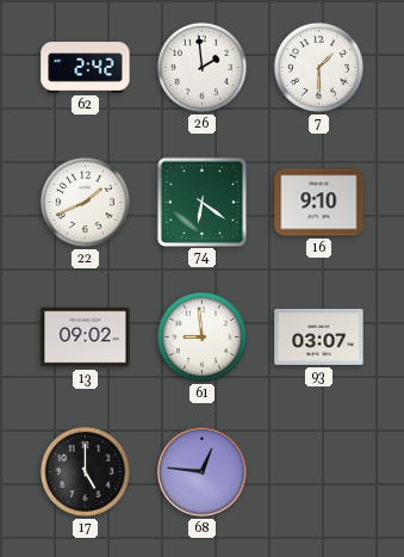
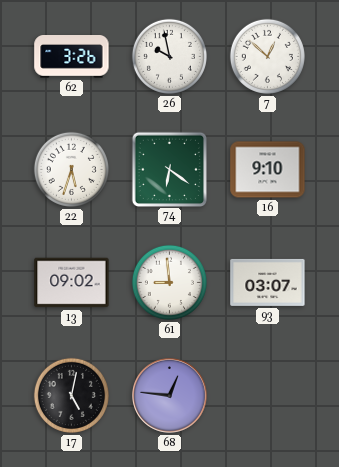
62: 2:42 -> 3:26 (72, 57)
26: 1:59 -> 9:58 (169, 56)
7: 1:30 -> 12:52 (267, 56)
22: 1:41 -> 5:33 (71, 169)
17: 5:00 -> 5:02 (71, 395)
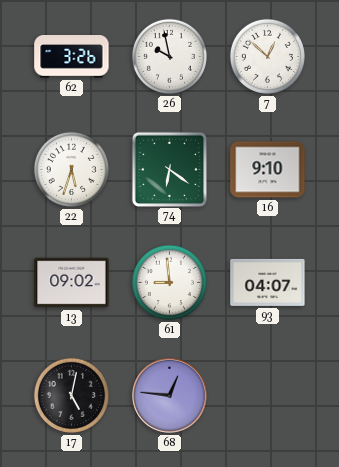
93: 03:07 -> 04:07 (268, 282)
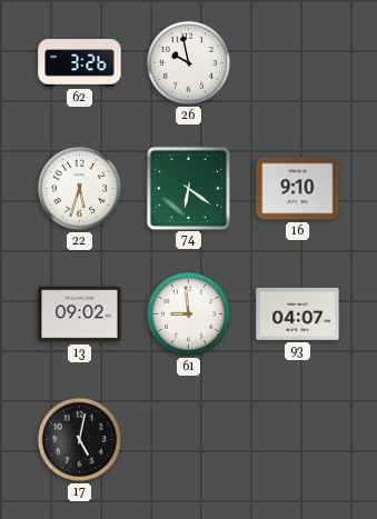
7: 12:52 -> none (267, 56)
68: 12:46 -> none (170, 396)
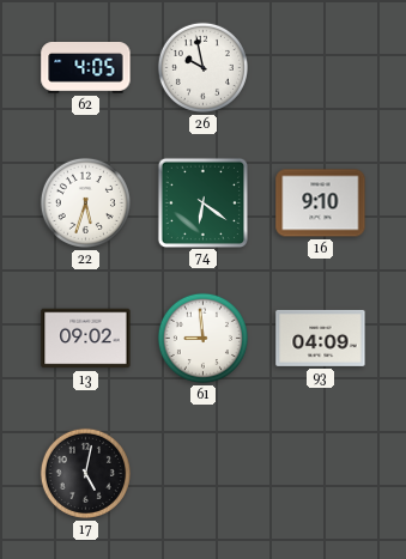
62: 3:26 -> 4:05 (86, 68)
93: 04:07 -> 04:09 (321, 338)
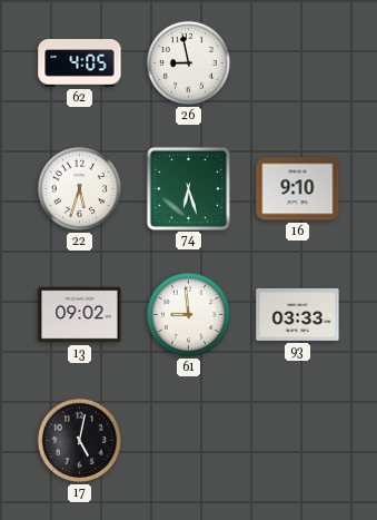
26: 9:58 -> 8:58 (188, 62)
74: 6:21 -> 6:27 (188, 188)
93: 04:09 -> 03:33 (298, 314)
